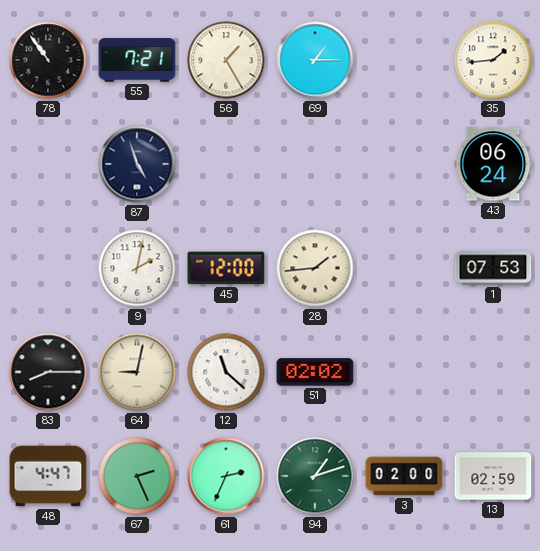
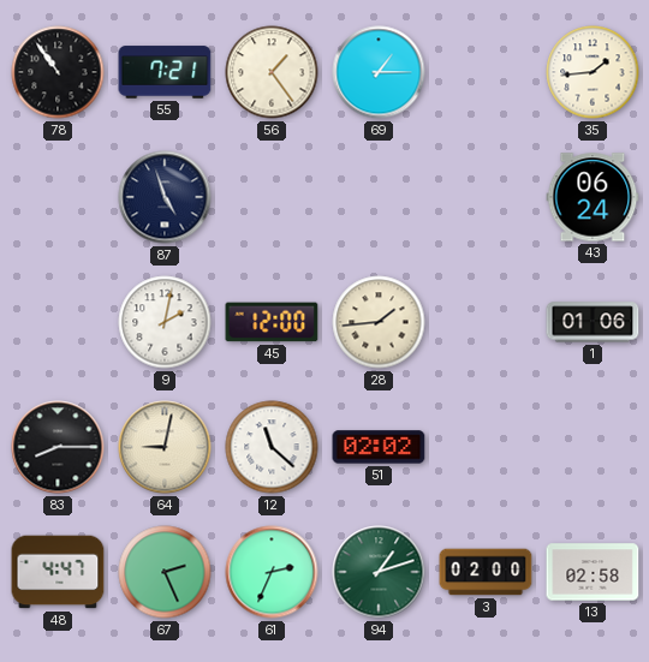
56: 1:25 -> 1:24 (272, 72)
1: 07:53 -> 01:06 (593, 322)
13: 02:59 -> 02:58 (593, 572)
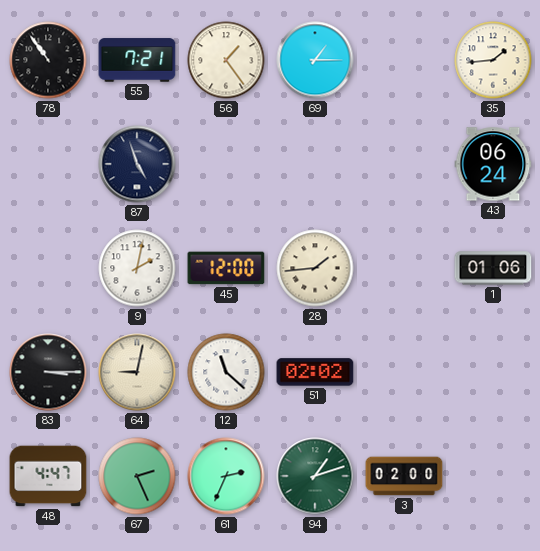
83: 8:15 -> 3:15 (48, 372)
13: 02:58 -> none (593, 572)
